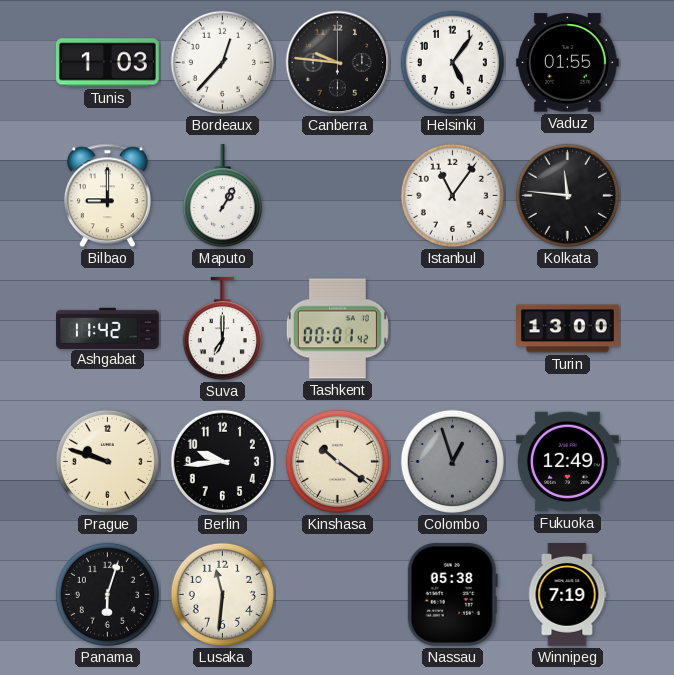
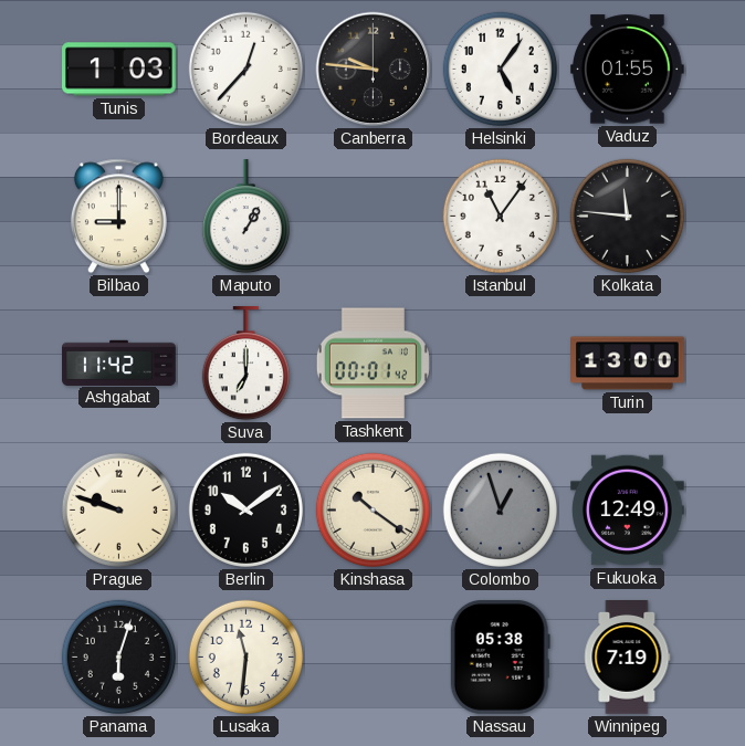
Berlin: 9:44 -> 10:09 (245, 509)
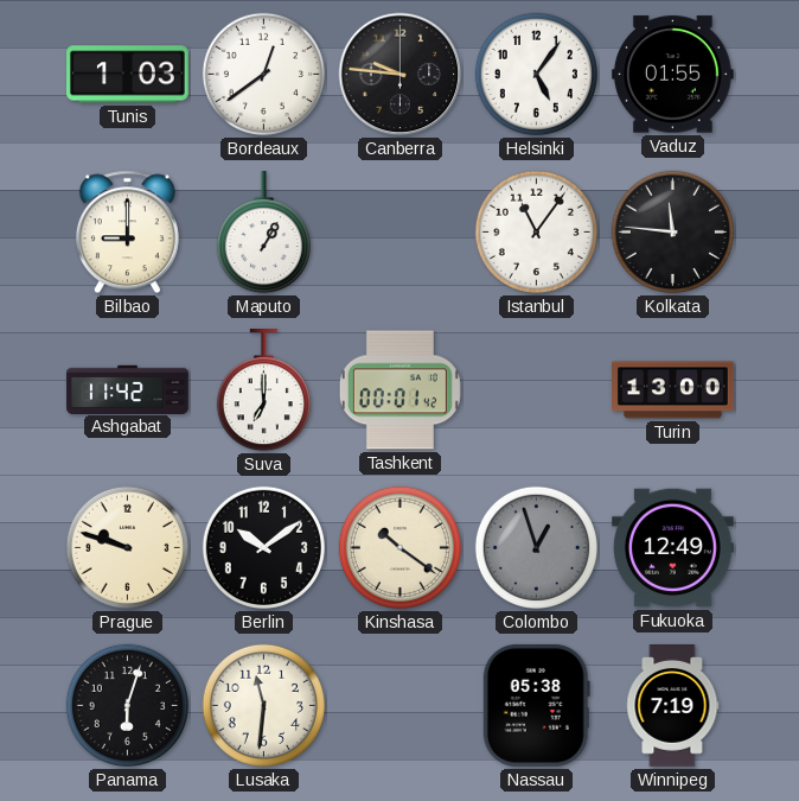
Bordeaux: 12:37 -> 12:39 (263, 74)
